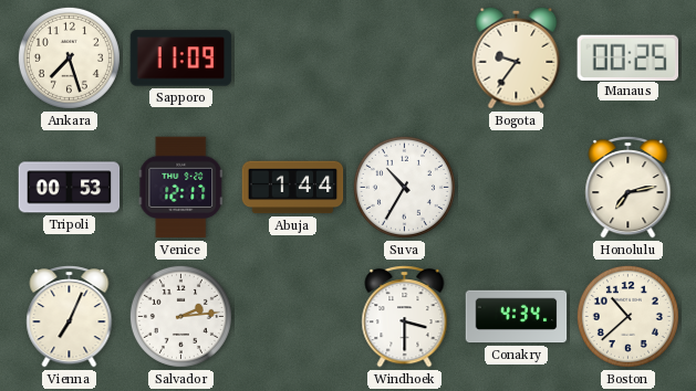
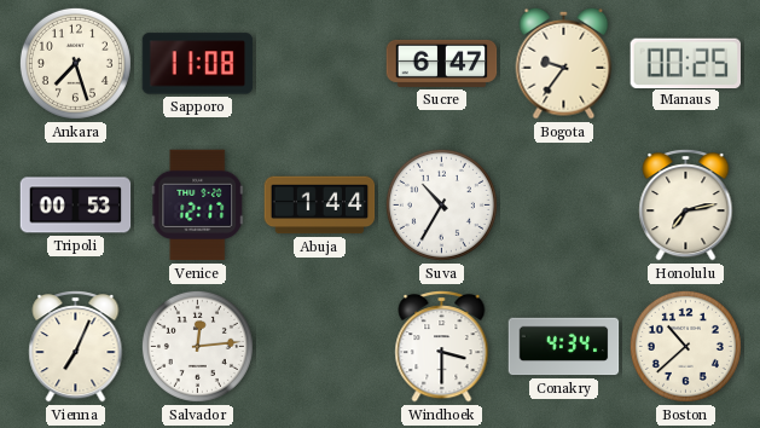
Sapporo: 11:09 -> 11:08 (198, 64)
Sucre: none -> 6:47 (442, 63)
Salvador: 2:14 -> 12:14 (197, 346)
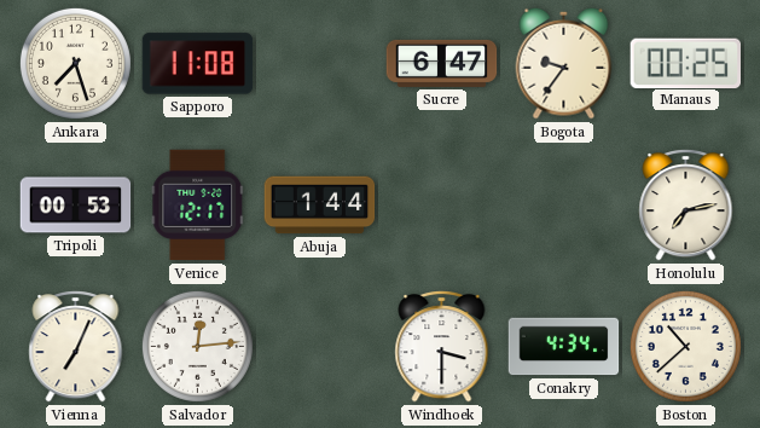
Suva: 10:35 -> none (441, 204)
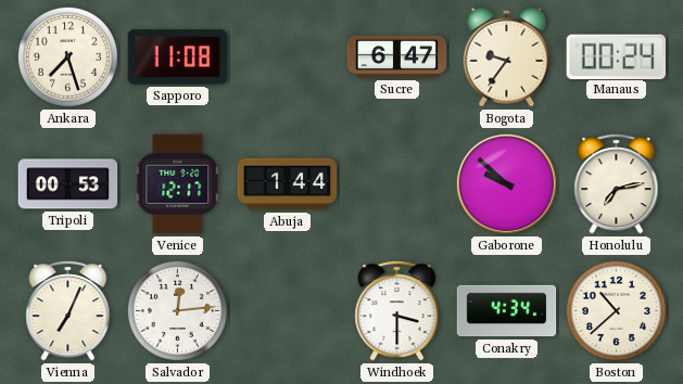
Manaus: 00:25 -> 00:24 (616, 56)
Gaborone: none -> 9:52 (506, 183)
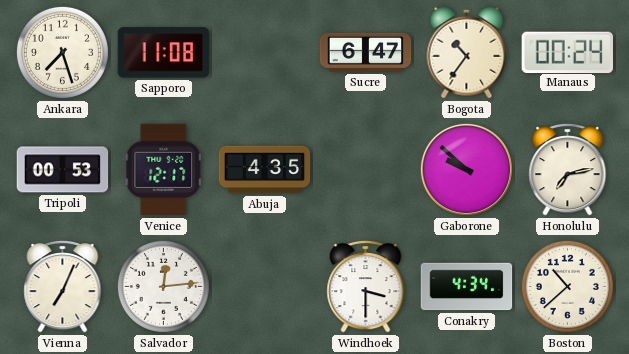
Bogota: 9:36 -> 10:36 (467, 52)
Abuja: 1:44 -> 4:35 (265, 170)
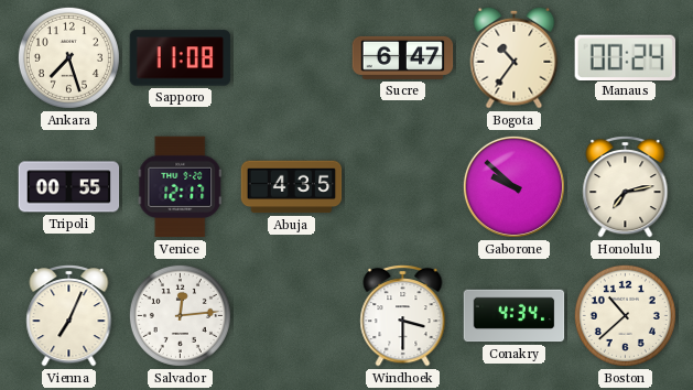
Tripoli: 00:53 -> 00:55 (69, 187)
